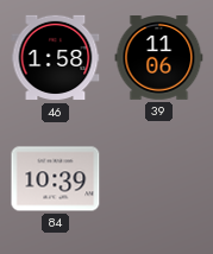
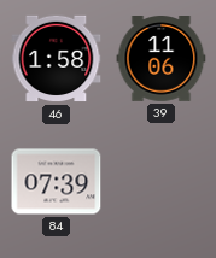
84: 10:39 -> 07:39 (57, 182)
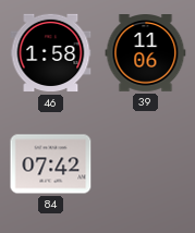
84: 07:39 -> 07:42 (51, 164)
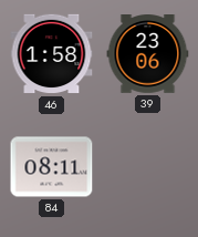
39: 11:06 -> 23:06 (148, 54)
84: 07:42 -> 08:11 (52, 167)
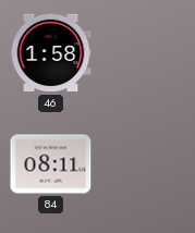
39: 23:06 -> none (148, 54)
